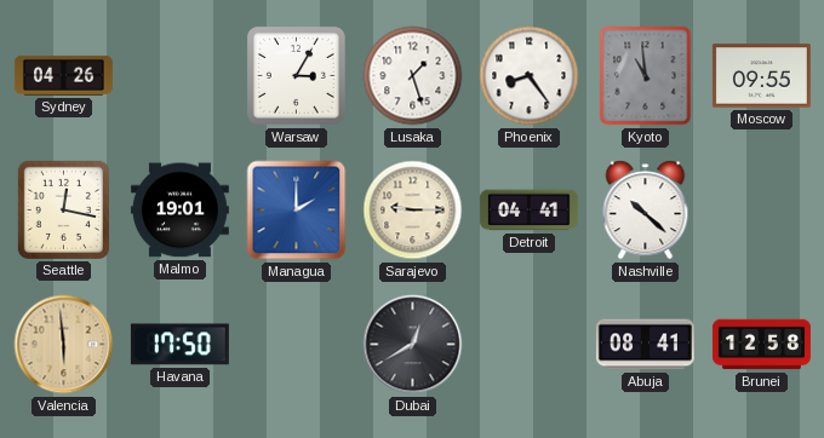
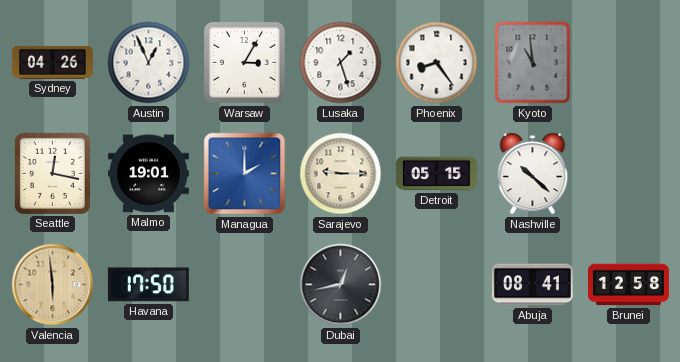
Austin: none -> 12:56 (149, 63)
Moscow: 09:55 -> none (761, 76)
Detroit: 04:41 -> 05:15 (436, 174)
Dubai: 12:40 -> 12:43 (341, 285)
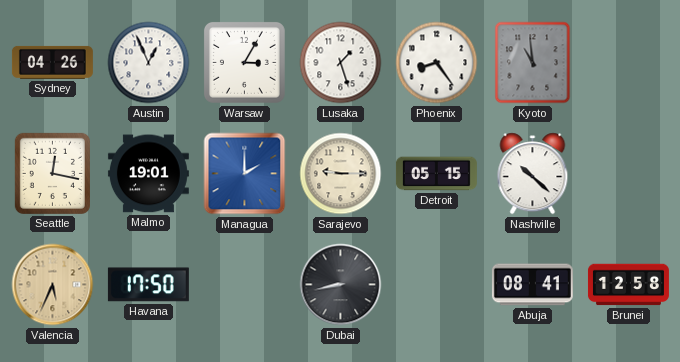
Valencia: 5:59 -> 5:34 (53, 285)
Dubai: 12:43 -> 8:43 (341, 285)
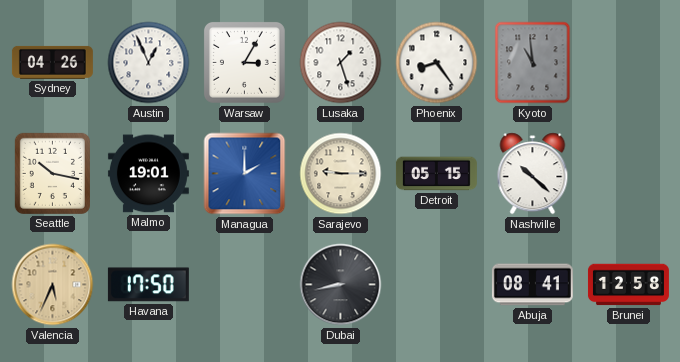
Seattle: 12:17 -> 10:17 (52, 173)
